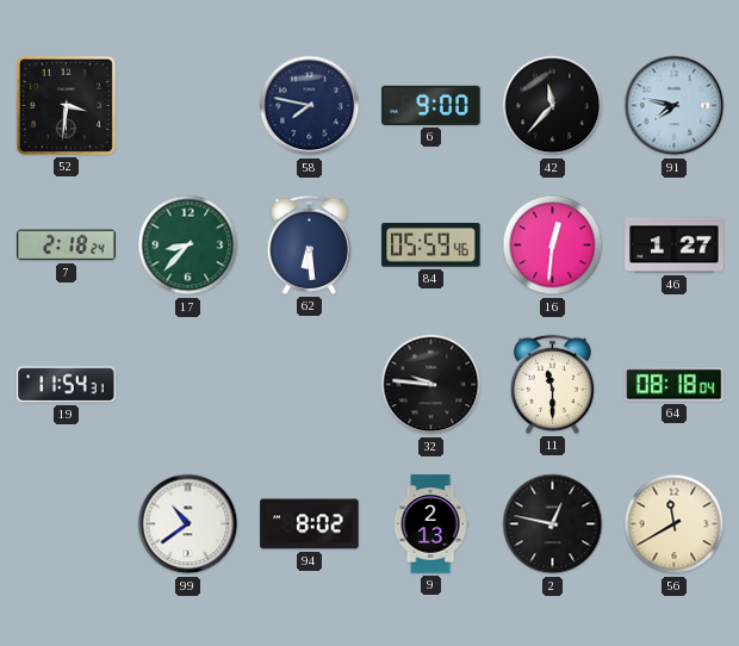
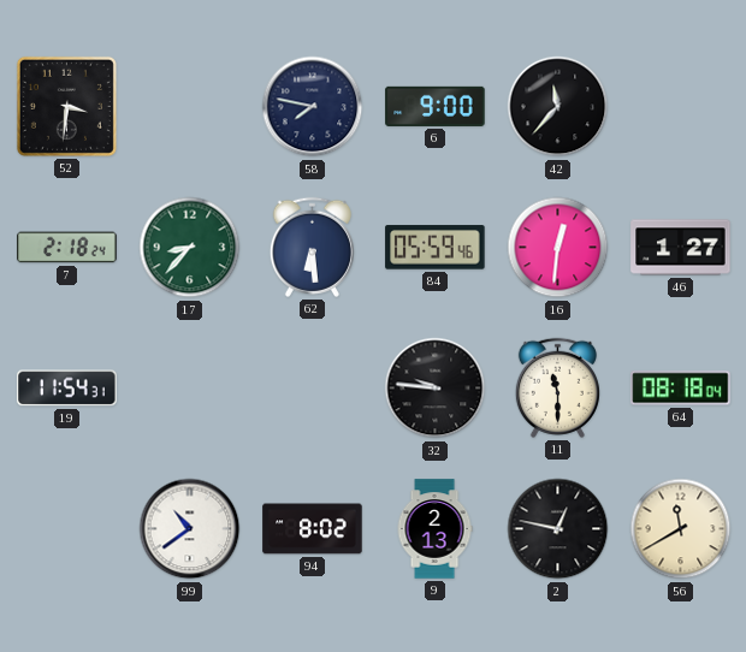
91: 7:47 -> none (675, 106)
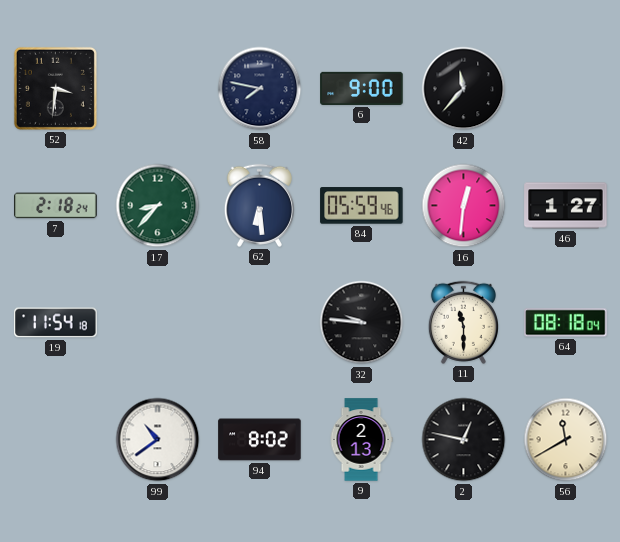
19: 11:54:31 -> 11:54:18 (56, 323)
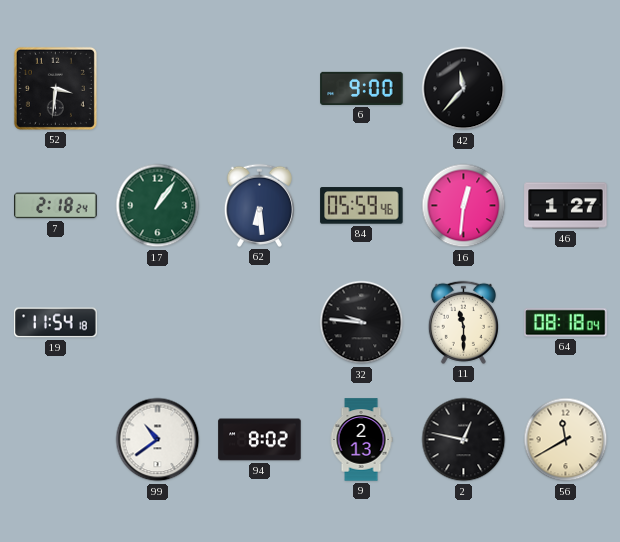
58: 7:47 -> none (260, 89)
17: 8:37 -> 1:06 (158, 206)
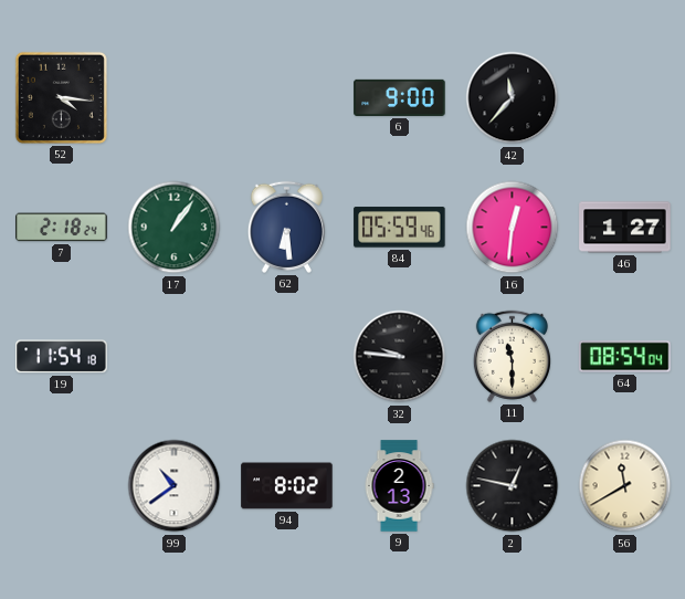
52: 3:31 -> 4:16 (61, 97)
64: 08:18 -> 08:54 (625, 357)
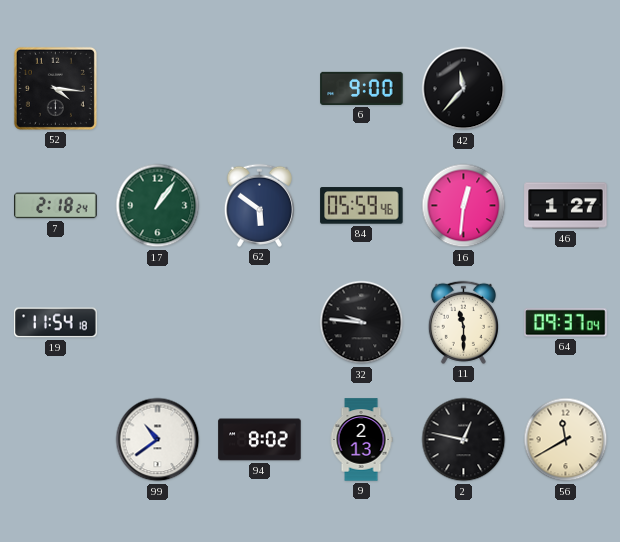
62: 6:29 -> 5:51 (259, 205)
64: 08:54 -> 09:37 (566, 323)
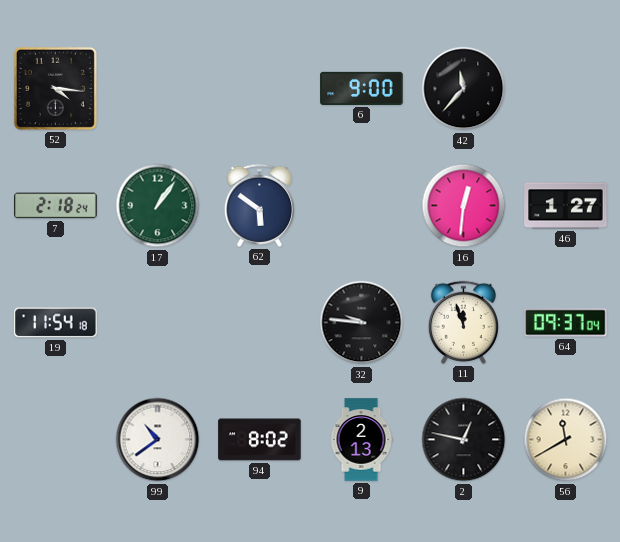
84: 05:59 -> none (362, 206)
11: 11:30 -> 11:57 (463, 322)
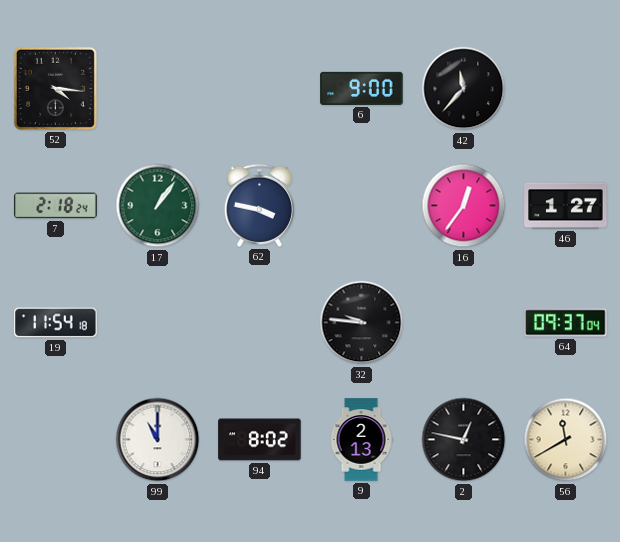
62: 5:51 -> 3:47 (259, 205)
16: 12:31 -> 12:36 (464, 206)
11: 11:57 -> none (463, 322)
99: 10:39 -> 11:00 (158, 440)
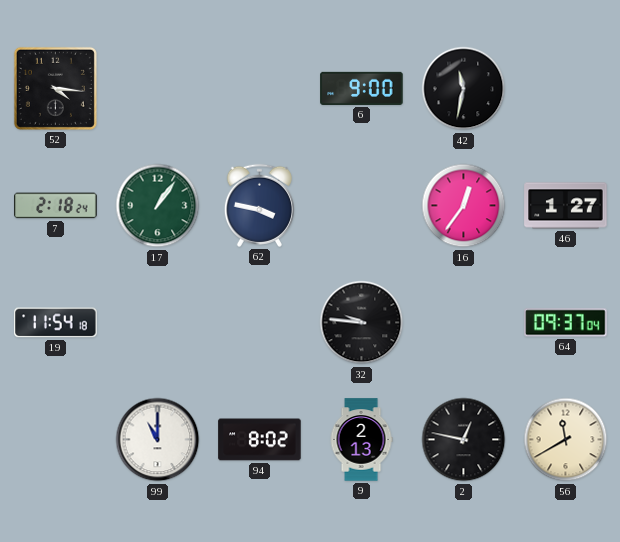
42: 11:37 -> 11:32 (464, 89)
